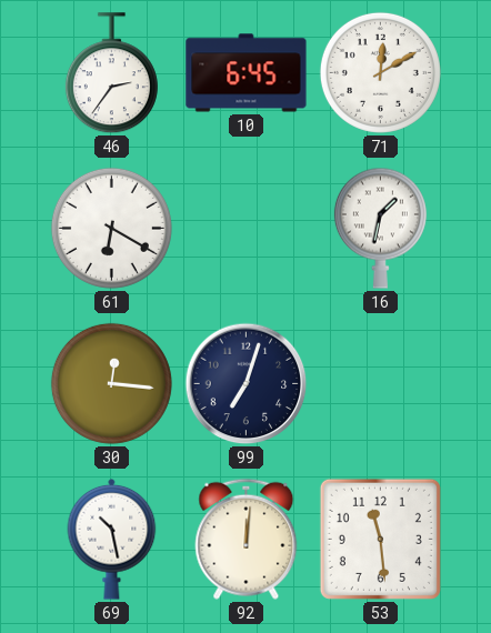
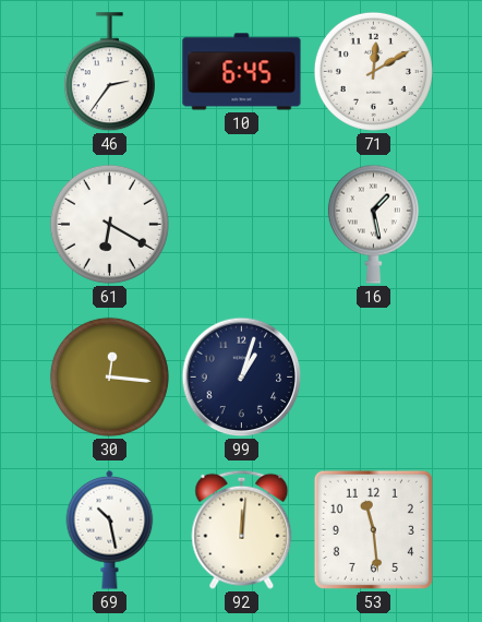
16: 1:32 -> 1:28 (373, 224)
99: 7:03 -> 1:03 (242, 378)
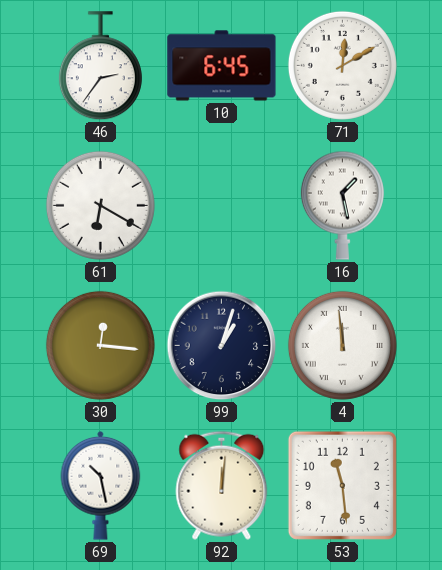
4: none -> 11:59 (342, 345)
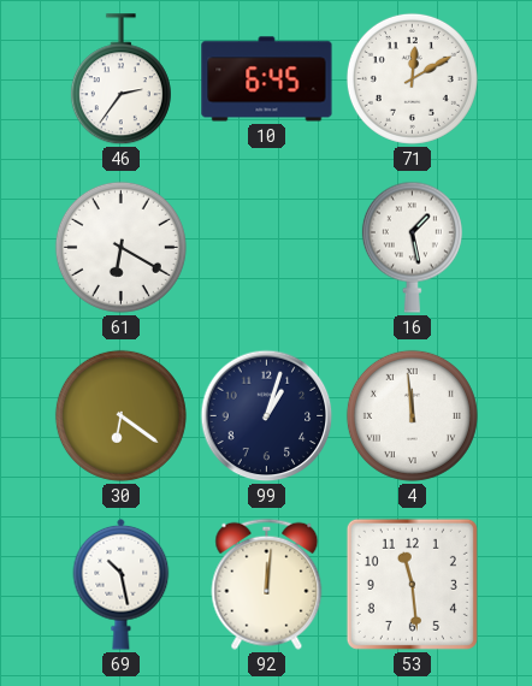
30: 12:16 -> 6:21 (120, 415)
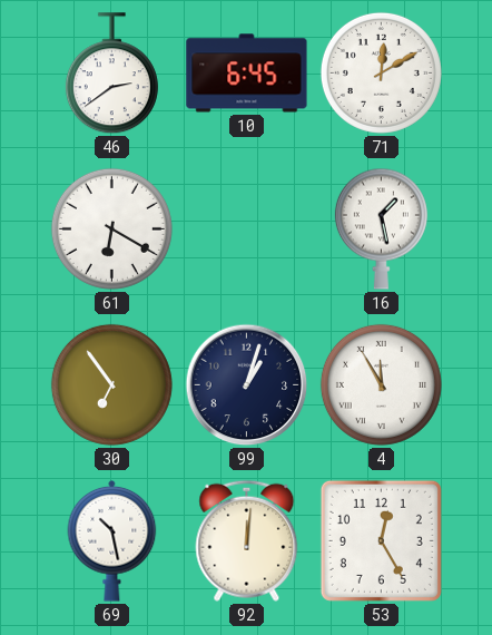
46: 2:36 -> 2:39 (111, 74)
30: 6:21 -> 6:54 (111, 384)
4: 11:59 -> 11:55 (381, 384)
53: 11:29 -> 12:25 (381, 540)
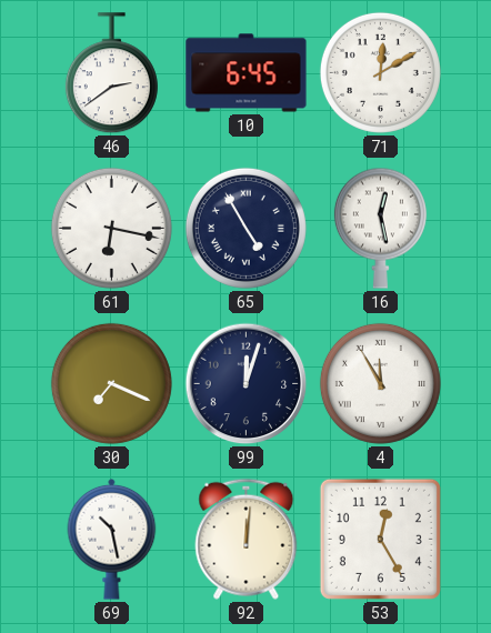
61: 6:20 -> 6:17 (111, 228)
65: none -> 4:55 (245, 228)
16: 1:28 -> 12:28 (380, 228)
30: 6:54 -> 7:19 (111, 383)
99: 1:03 -> 12:03 (247, 384)
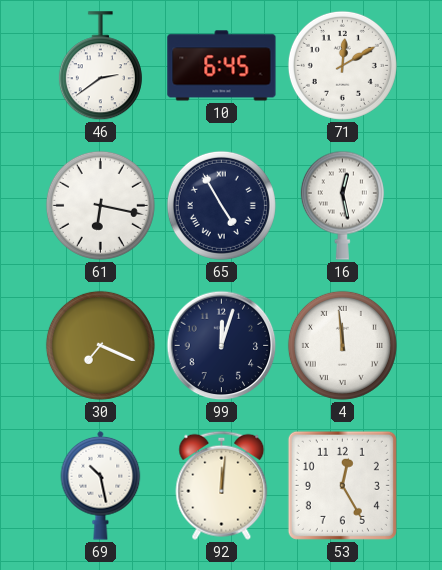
4: 11:55 -> 11:59 (342, 345)
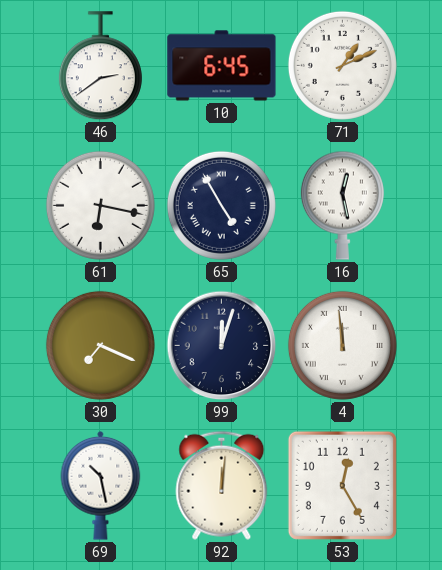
71: 12:10 -> 1:11 (342, 65)
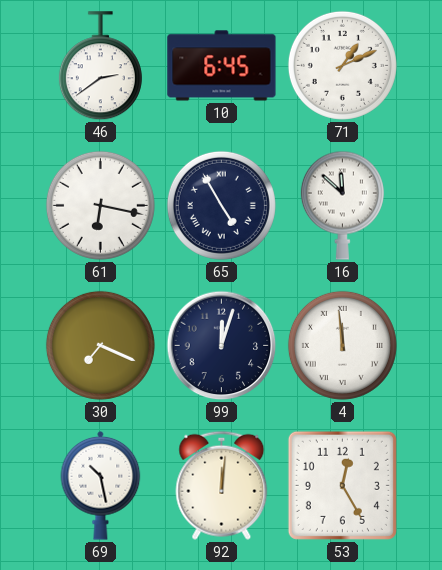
16: 12:28 -> 11:52 (342, 205)
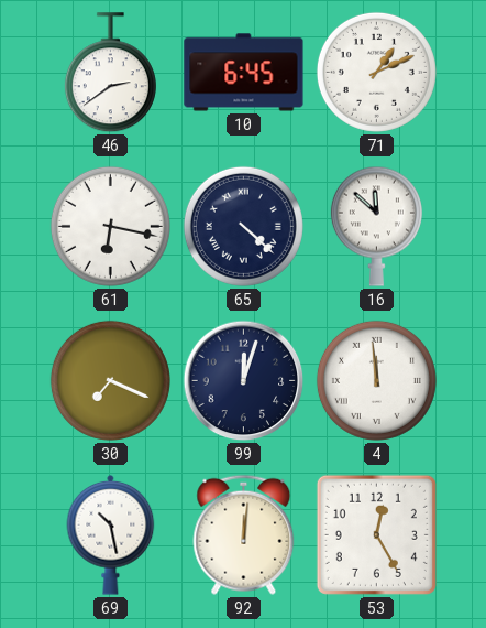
65: 4:55 -> 4:22 (243, 226)
